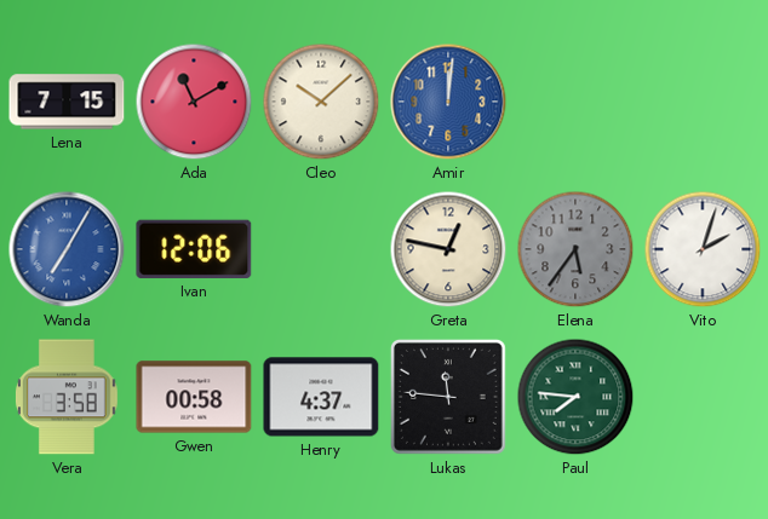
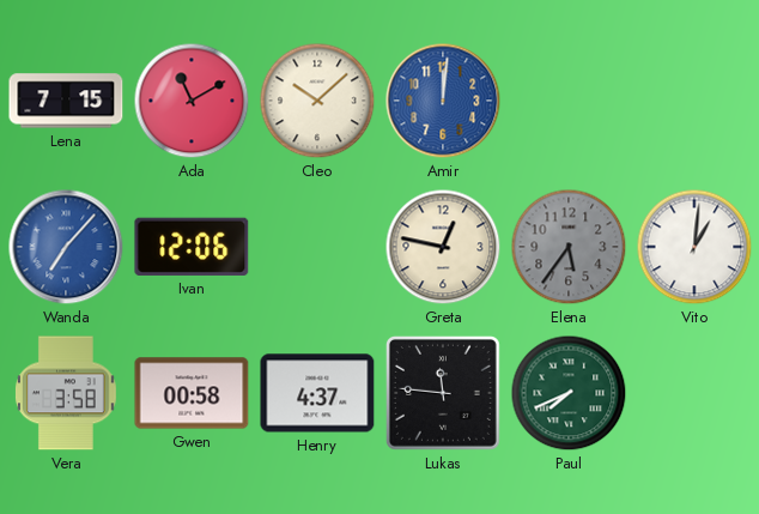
Wanda: 7:05 -> 7:07 (66, 247)
Vito: 2:03 -> 1:01 (694, 247)
Paul: 7:46 -> 7:41 (569, 393)
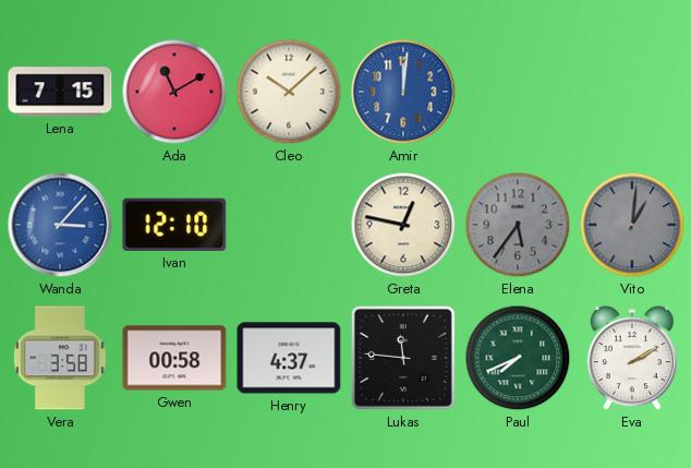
Wanda: 7:07 -> 3:07 (60, 225)
Ivan: 12:06 -> 12:10 (174, 225)
Vito dial: white -> grey (632, 225)
Eva: none -> 2:10 (632, 359)
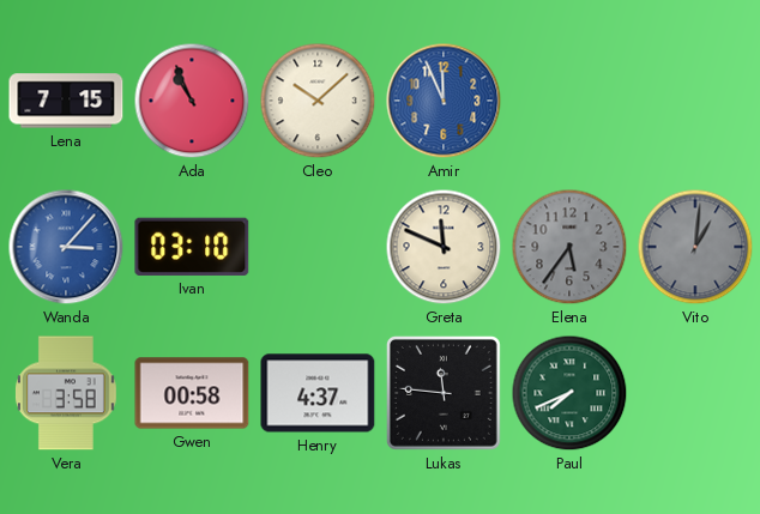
Ada: 11:10 -> 10:56 (192, 101)
Amir: 12:01 -> 11:56 (444, 101)
Ivan: 12:10 -> 03:10 (192, 247)
Greta: 12:47 -> 11:49 (444, 247)
Eva: 2:10 -> none (632, 359)
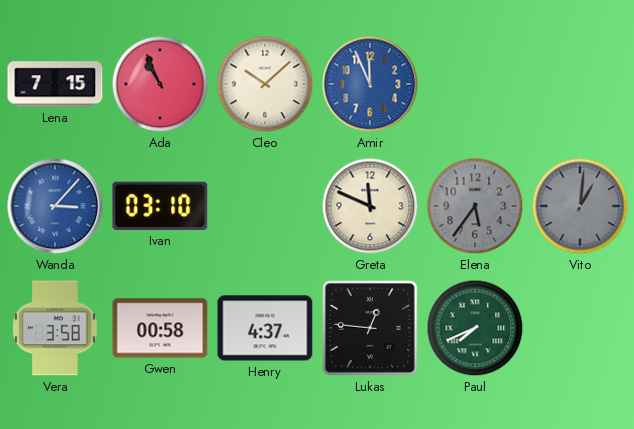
Lukas: 11:46 -> 12:46 (370, 328)
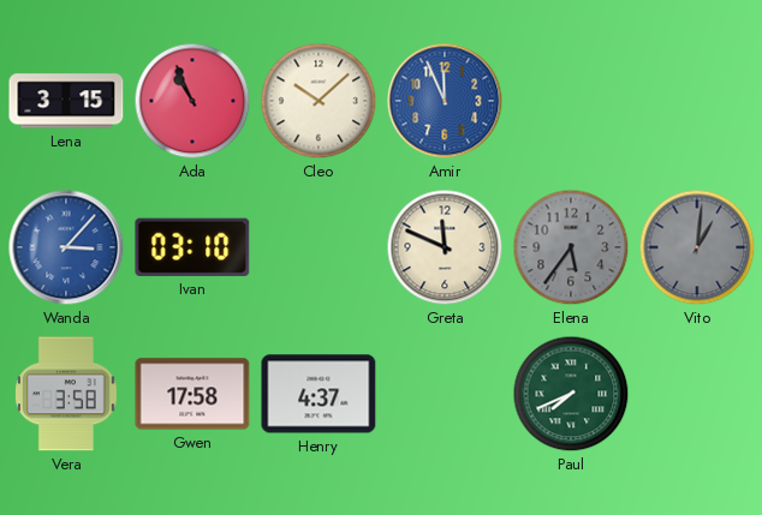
Lena: 7:15 -> 3:15 (66, 101)
Gwen: 00:58 -> 17:58 (192, 394)
Lukas: 12:46 -> none (370, 328)
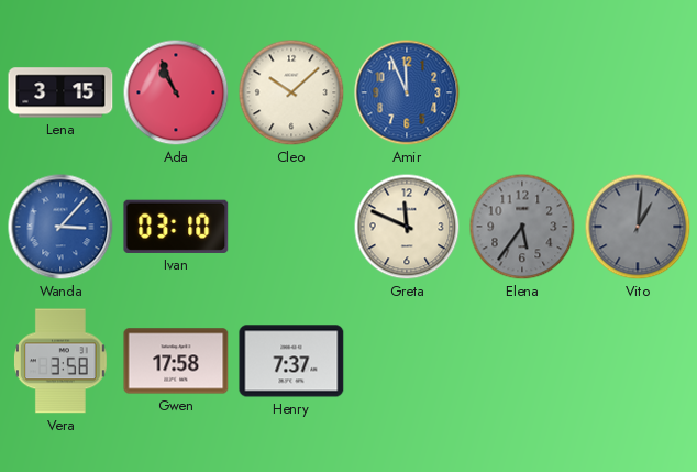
Henry: 4:37 -> 7:37 (291, 361)
Paul: 7:41 -> none (571, 394)
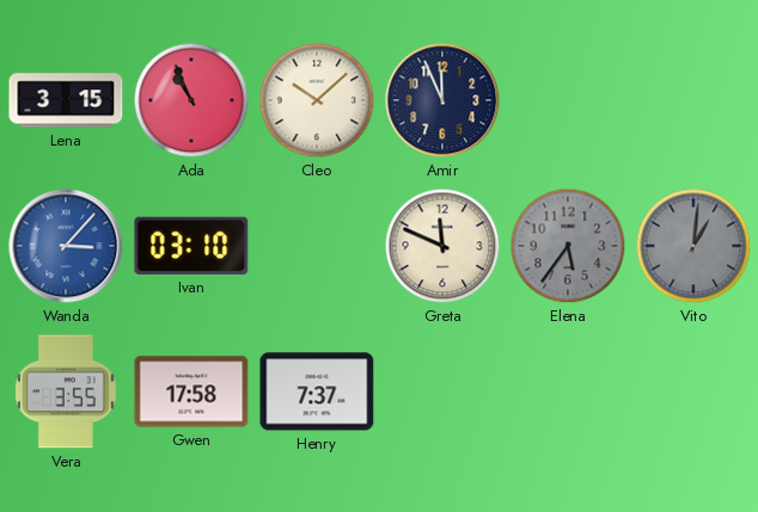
Amir dial: blue -> navy (442, 100)
Vera: 3:58 -> 3:55 (66, 391)
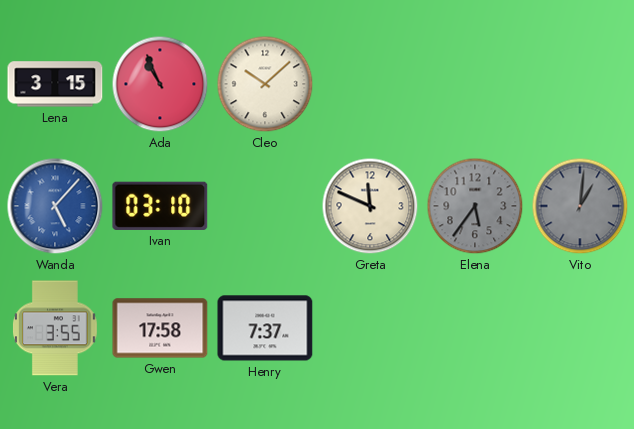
Amir: 11:56 -> none (442, 100)
Wanda: 3:07 -> 5:07 (55, 206)
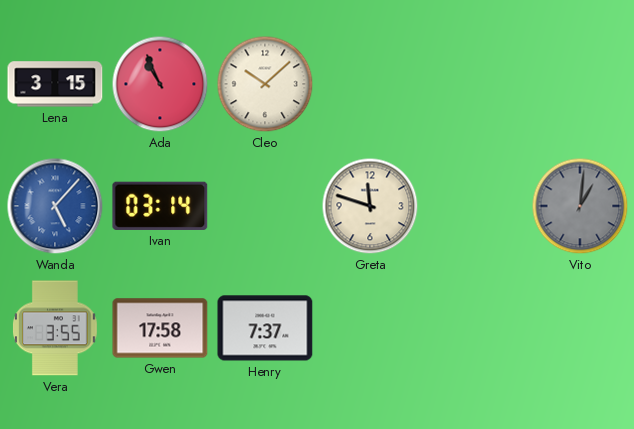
Ivan: 03:10 -> 03:14 (160, 206)
Greta: 11:49 -> 11:48 (370, 206)
Elena: 5:36 -> none (475, 206)
